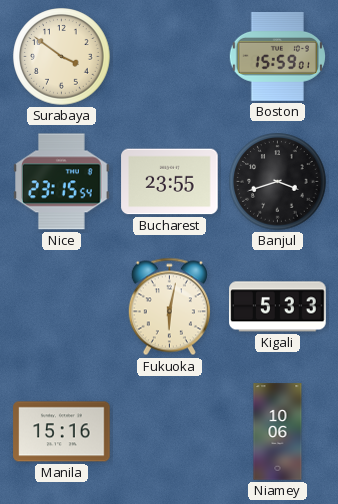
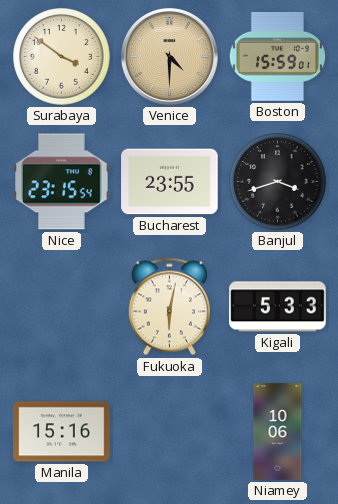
Venice: none -> 4:30 (169, 56)
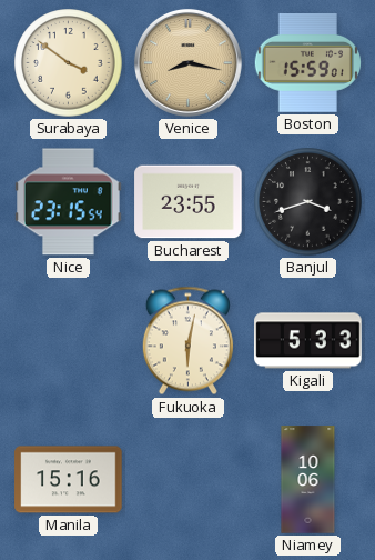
Venice: 4:30 -> 8:17 (187, 62)
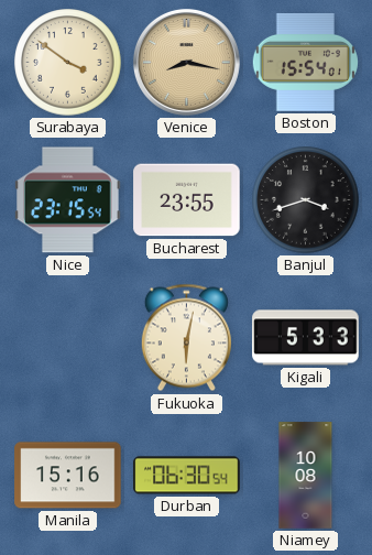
Boston: 15:59 -> 15:54 (305, 63)
Durban: none -> 06:30 (187, 476)
Niamey: 10:06 -> 10:08 (306, 476)
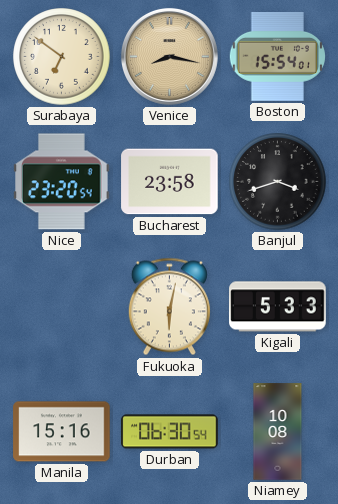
Surabaya: 3:51 -> 6:51 (62, 57)
Nice: 23:15 -> 23:20 (62, 182)
Bucharest: 23:55 -> 23:58 (170, 182)
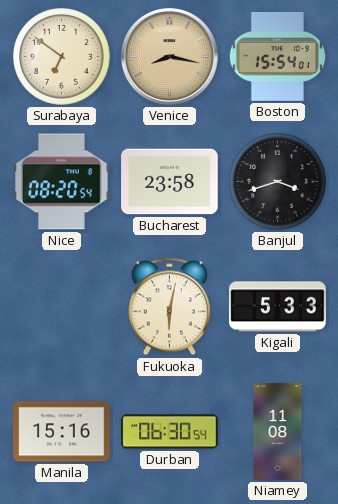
Nice: 23:20 -> 08:20 (62, 182)
Niamey: 10:08 -> 11:08 (278, 432)
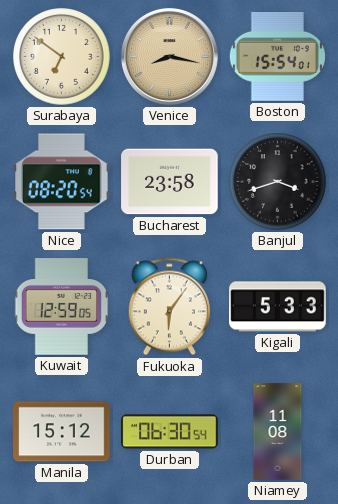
Kuwait: none -> 12:59 (62, 307)
Fukuoka: 6:02 -> 6:06 (169, 307)
Manila: 15:16 -> 15:12 (62, 432)
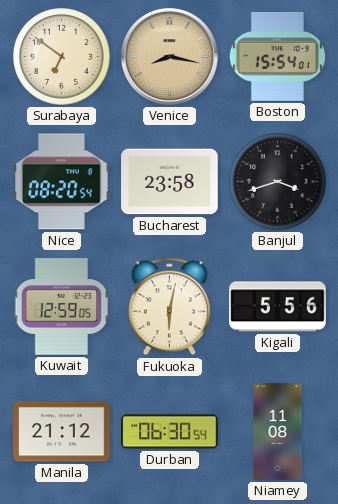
Fukuoka: 6:06 -> 6:02 (169, 307)
Kigali: 5:33 -> 5:56 (278, 307)
Manila: 15:12 -> 21:12 (62, 432)
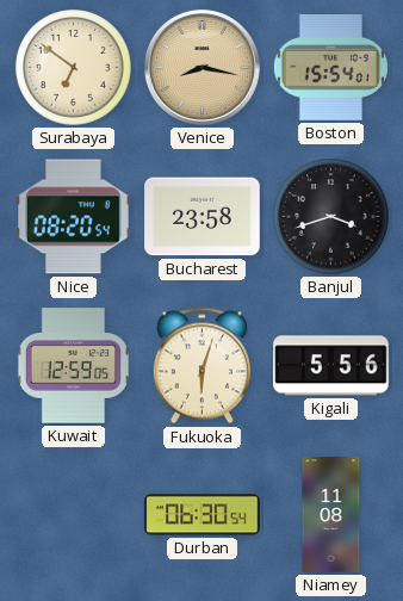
Fukuoka: 6:02 -> 6:03 (201, 366)
Manila: 21:12 -> none (62, 432)
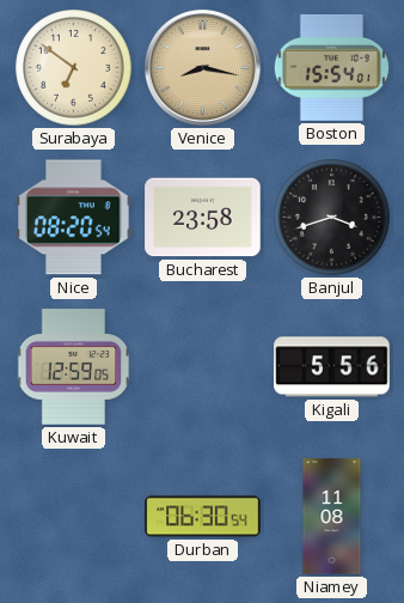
Fukuoka: 6:03 -> none (201, 366)
